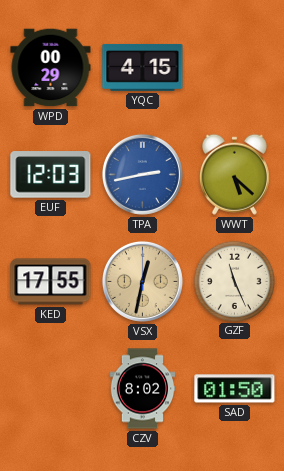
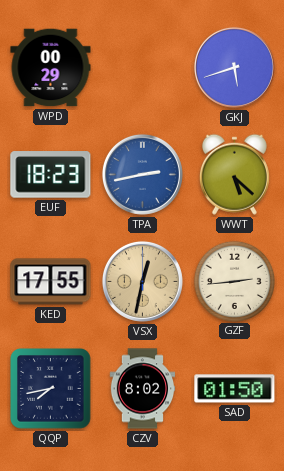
YQC: 4:15 -> none (143, 67)
GKJ: none -> 5:42 (234, 67)
EUF: 12:03 -> 18:23 (51, 175)
GZF: 11:26 -> 2:44 (234, 281)
QQP: none -> 7:43 (51, 389)
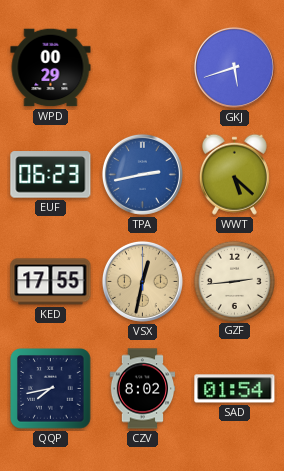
EUF: 18:23 -> 06:23 (51, 175)
SAD: 01:50 -> 01:54 (235, 389)
